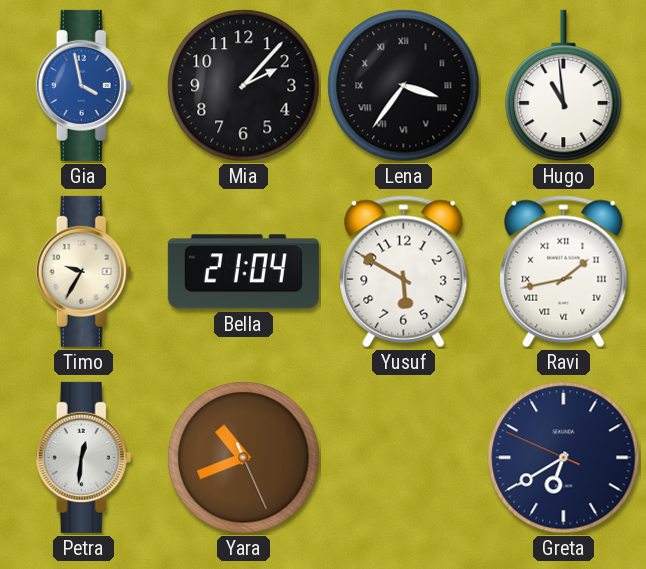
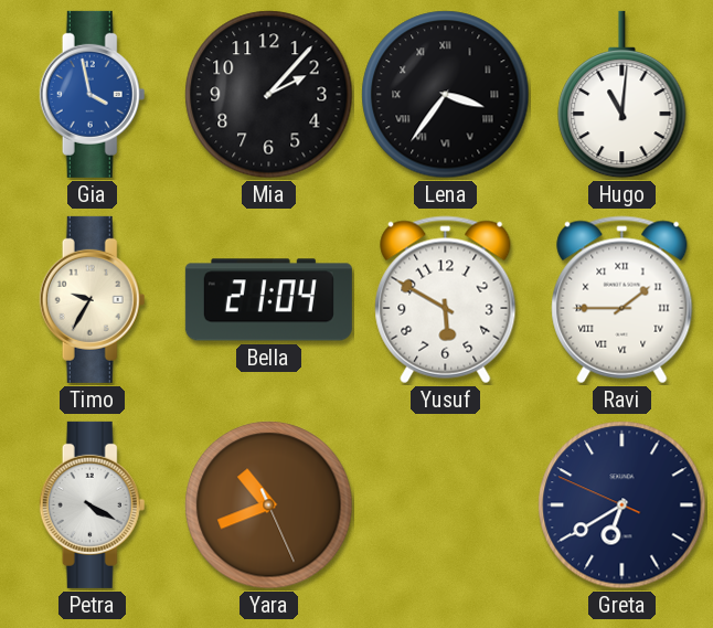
Hugo: 10:59 -> 11:01 (622, 95)
Ravi: 1:43 -> 1:45 (622, 300)
Petra: 12:31 -> 4:20 (93, 504)
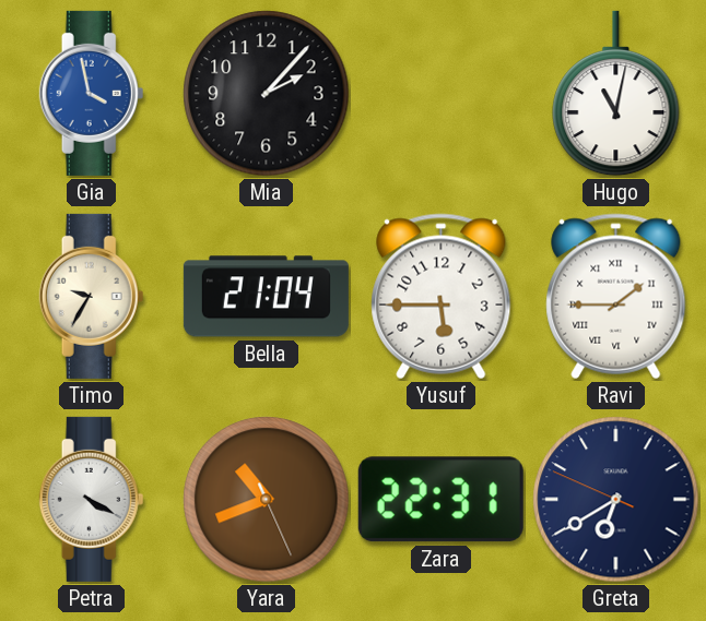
Lena: 3:36 -> none (446, 95)
Hugo: 11:01 -> 11:02 (616, 94)
Yusuf: 5:50 -> 5:45 (442, 297)
Zara: none -> 22:31 (440, 500)
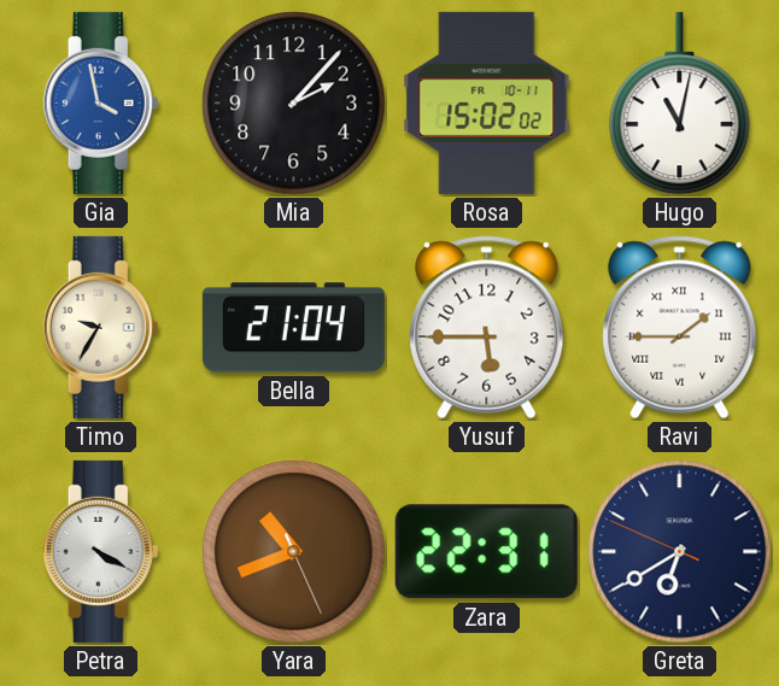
Rosa: none -> 15:02 (487, 102)
